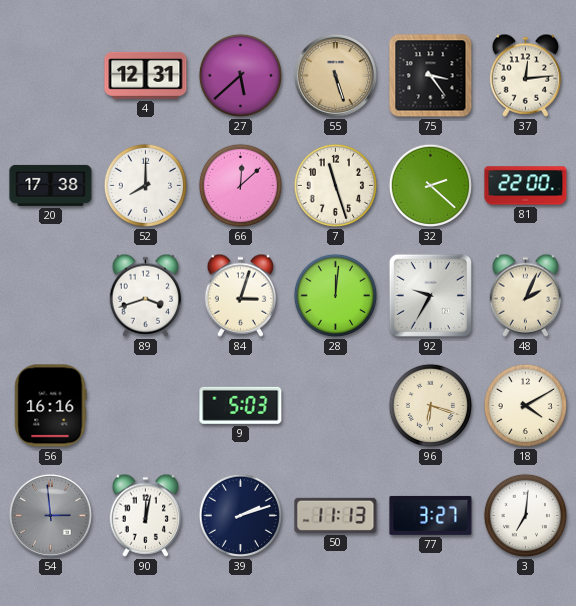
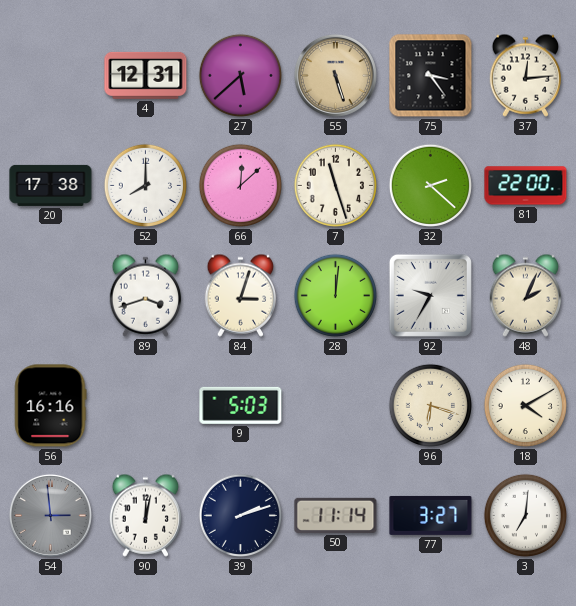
50: 11:13 -> 11:14 (336, 515)
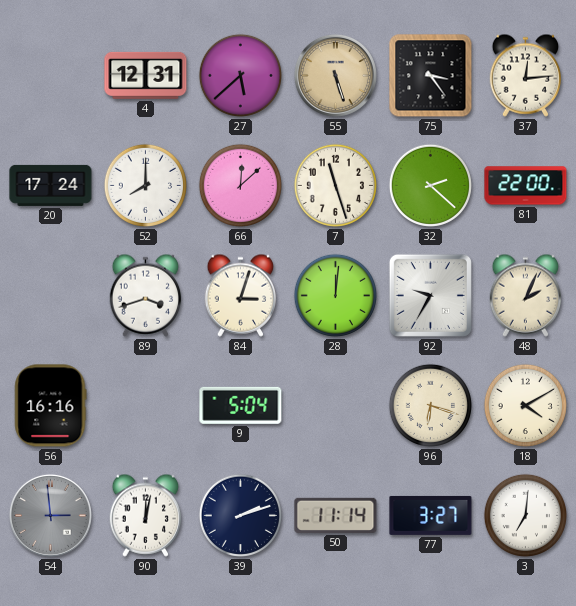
20: 17:38 -> 17:24 (51, 185)
9: 5:03 -> 5:04 (241, 405)
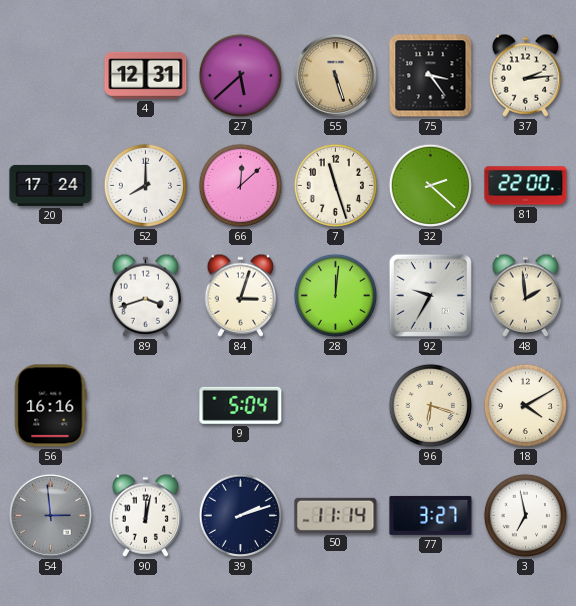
37: 12:14 -> 2:14 (526, 75)
48: 2:04 -> 1:59 (526, 295)
3: 7:01 -> 6:58 (525, 515)
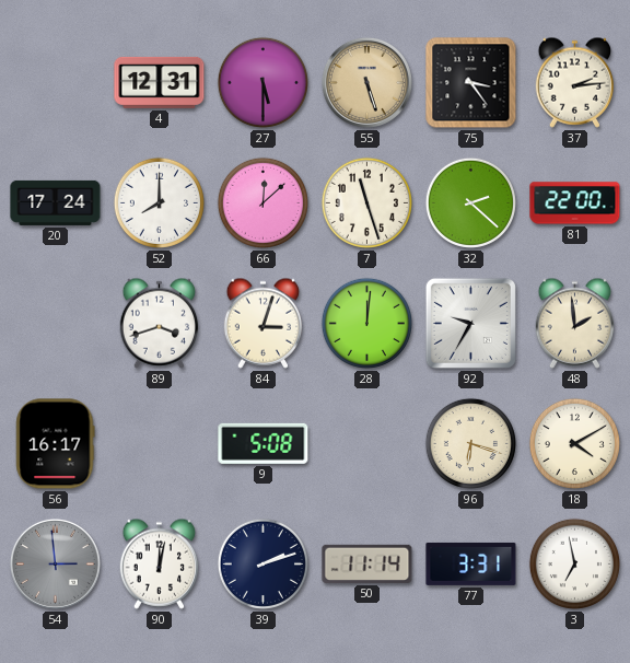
27: 5:38 -> 5:30 (262, 82)
56: 16:16 -> 16:17 (56, 444)
9: 5:04 -> 5:08 (264, 443)
77: 3:27 -> 3:31 (471, 563)
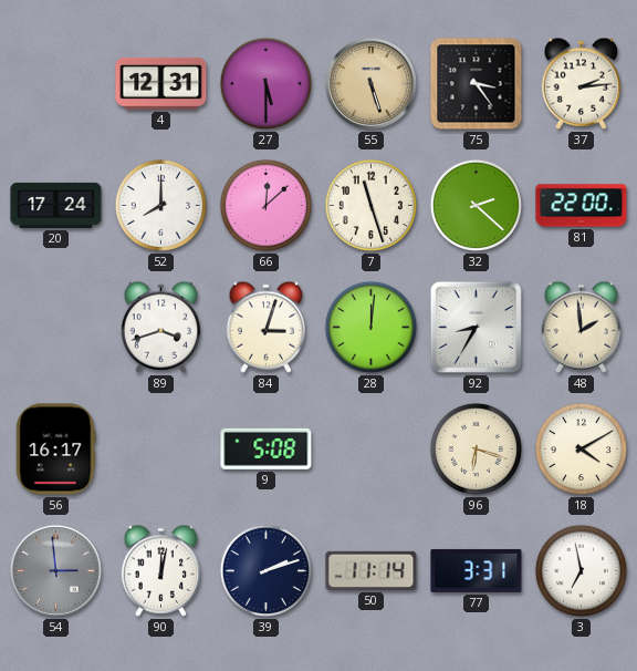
92: 9:35 -> 8:35 (476, 327)
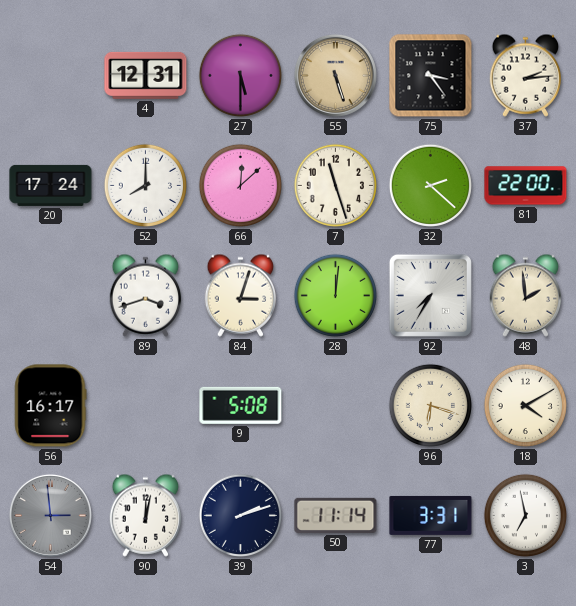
92: 8:35 -> 7:35 (430, 295)
